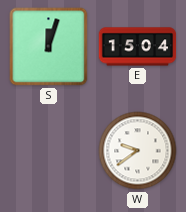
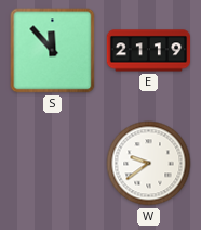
S: 12:03 -> 11:53 (53, 51)
E: 15:04 -> 21:19 (149, 51)
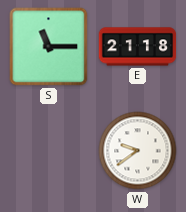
S: 11:53 -> 11:15 (49, 47)
E: 21:19 -> 21:18 (138, 47)
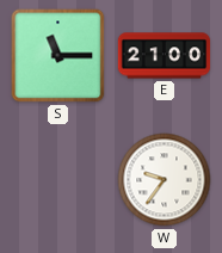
E: 21:18 -> 21:00 (165, 56)
W: 9:39 -> 9:36 (165, 180)
